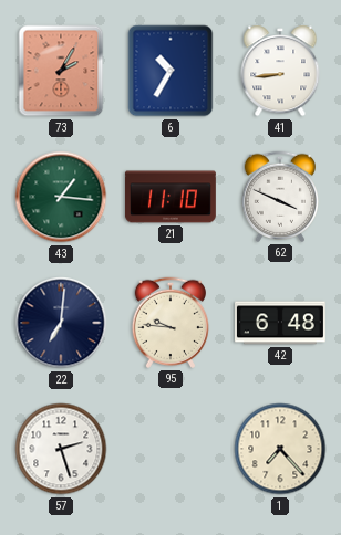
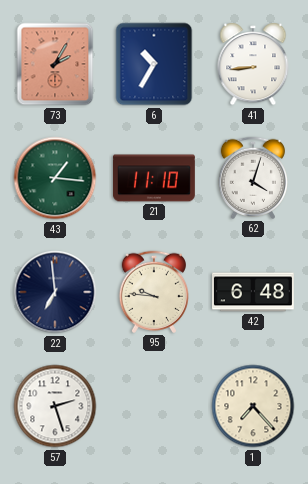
62: 3:49 -> 4:03 (252, 178)
22: 7:01 -> 6:59 (55, 292)
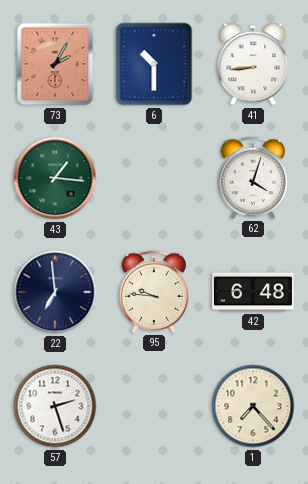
6: 10:35 -> 10:30 (154, 64)
21: 11:10 -> none (154, 178)
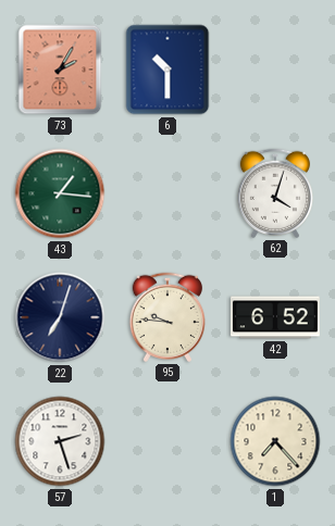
41: 8:44 -> none (253, 64)
22: 6:59 -> 7:03 (60, 317)
42: 6:48 -> 6:52 (276, 317)
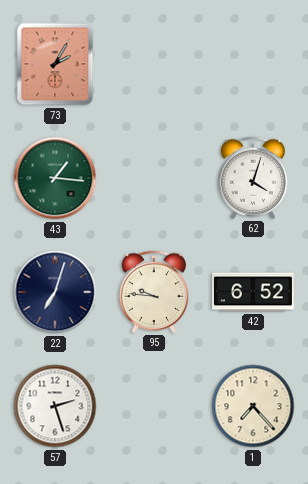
6: 10:30 -> none (167, 70)
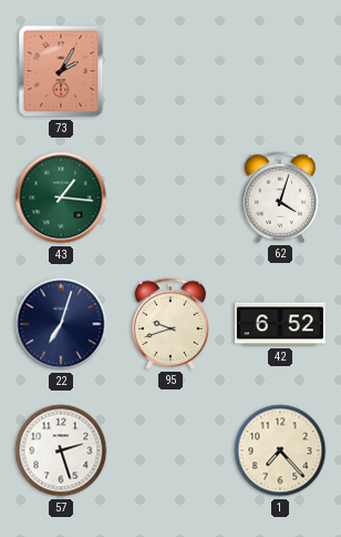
95: 9:46 -> 9:42 (169, 324)
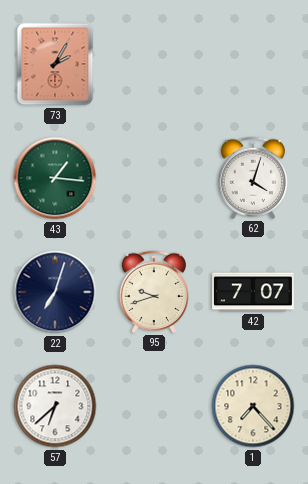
42: 6:52 -> 7:07 (254, 292)
57: 2:27 -> 6:38 (55, 406)
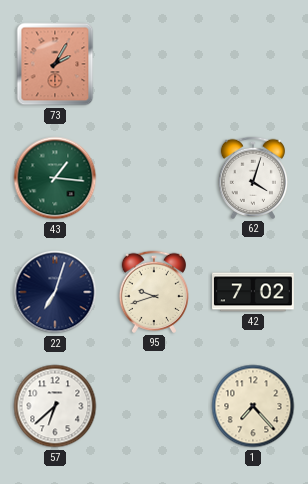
42: 7:07 -> 7:02 (254, 292)
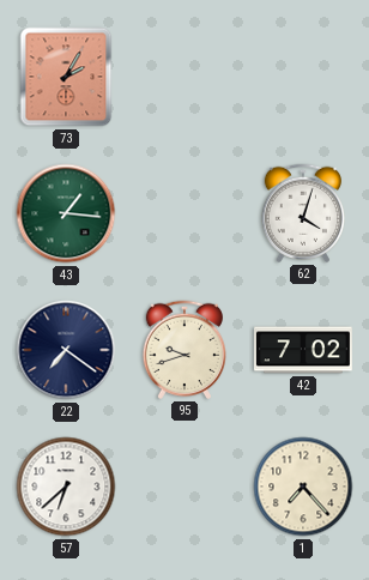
22: 7:03 -> 7:21 (66, 350)
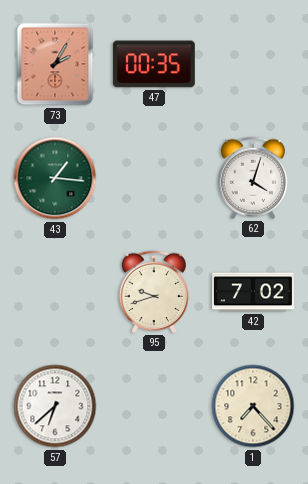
47: none -> 00:35 (154, 64)
22: 7:21 -> none (66, 350)
